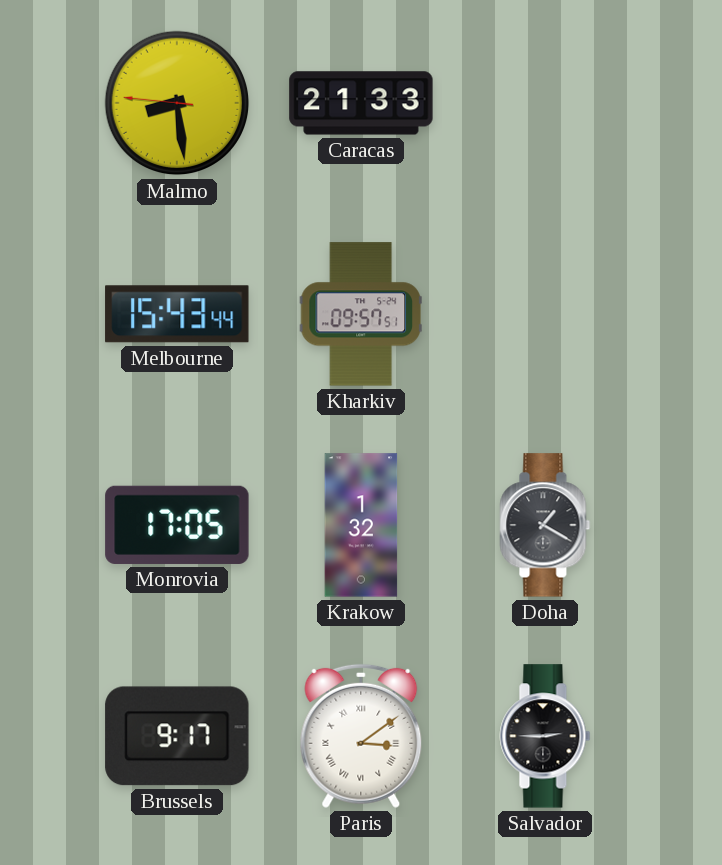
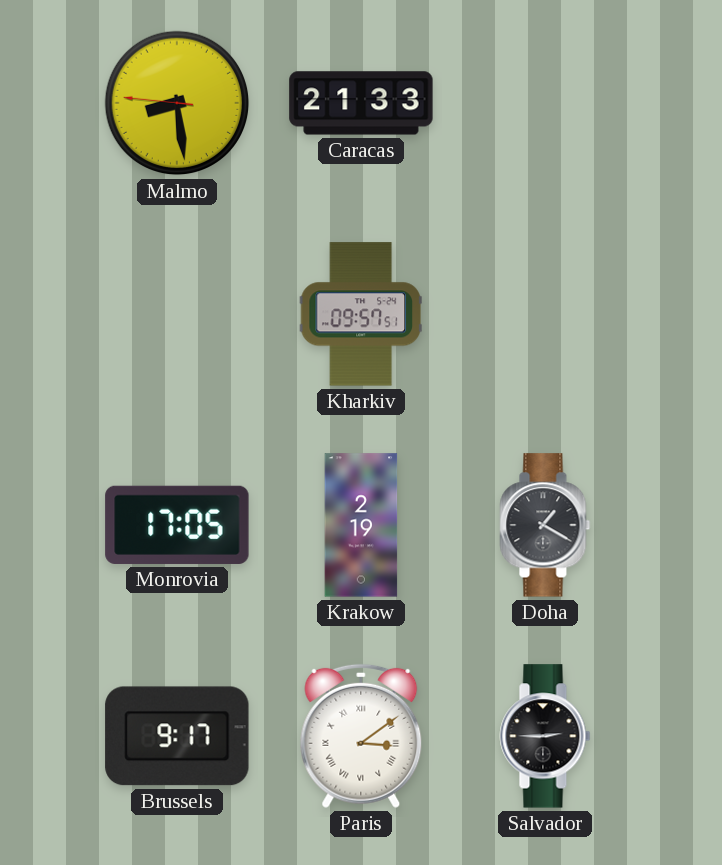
Melbourne: 15:43 -> none (177, 314)
Krakow: 1:32 -> 2:19 (361, 525)
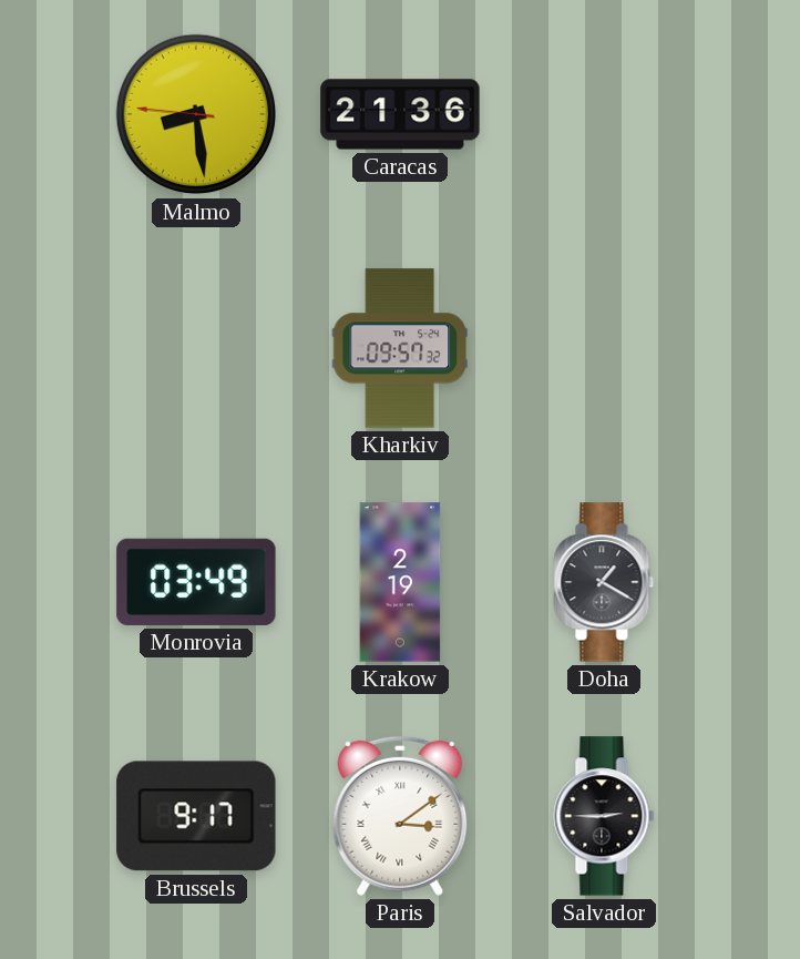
Caracas: 21:33 -> 21:36 (400, 114)
Kharkiv: 09:57:51 -> 09:57:32 (400, 348)
Monrovia: 17:05 -> 03:49 (196, 582)
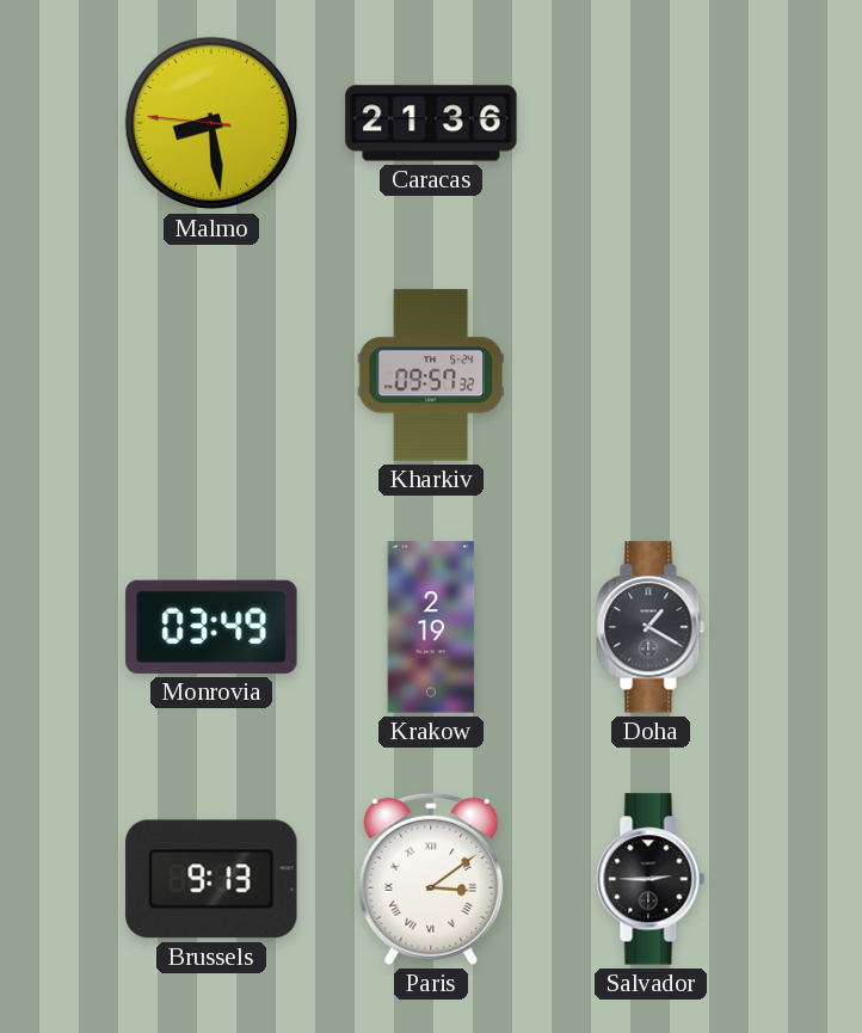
Brussels: 9:17 -> 9:13 (211, 879)
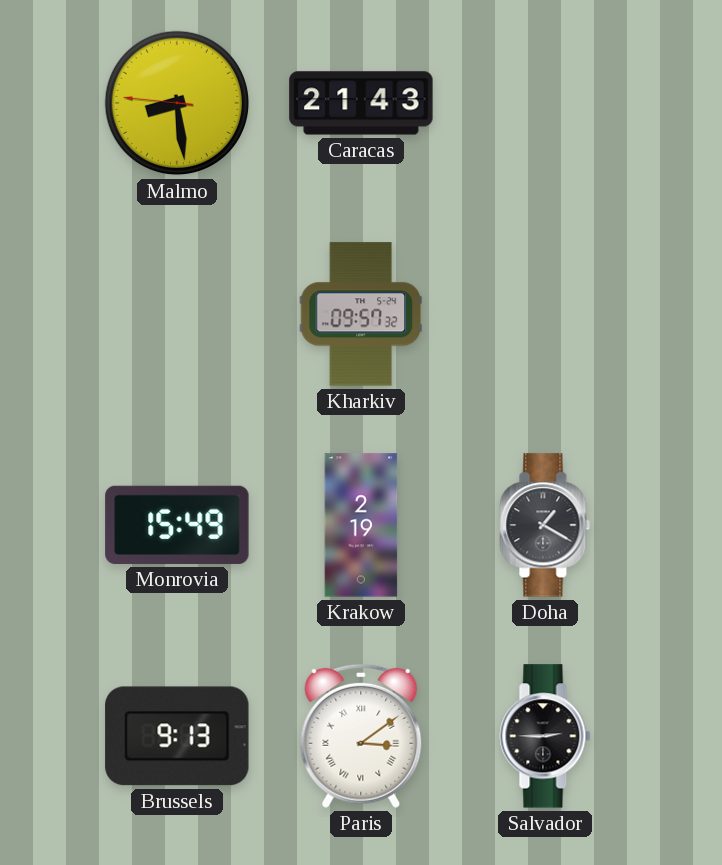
Caracas: 21:36 -> 21:43 (361, 103)
Monrovia: 03:49 -> 15:49 (177, 525)
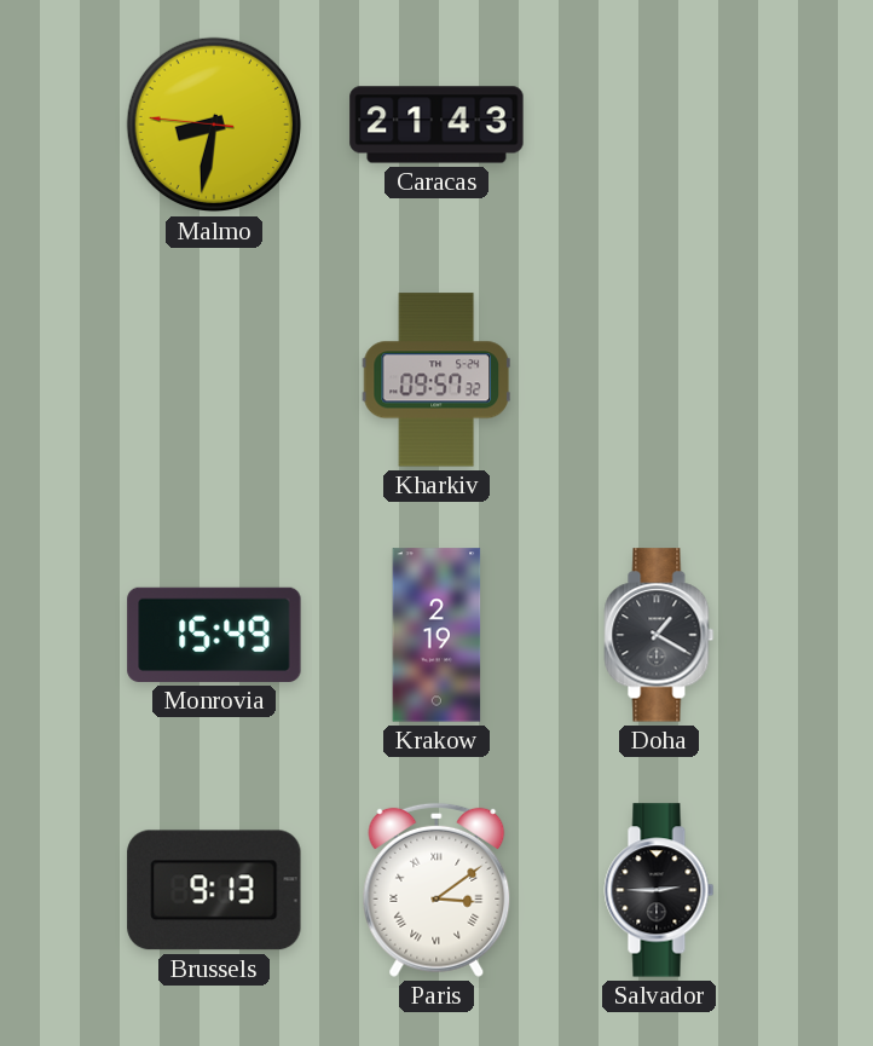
Malmo: 8:28 -> 8:31 (214, 125)
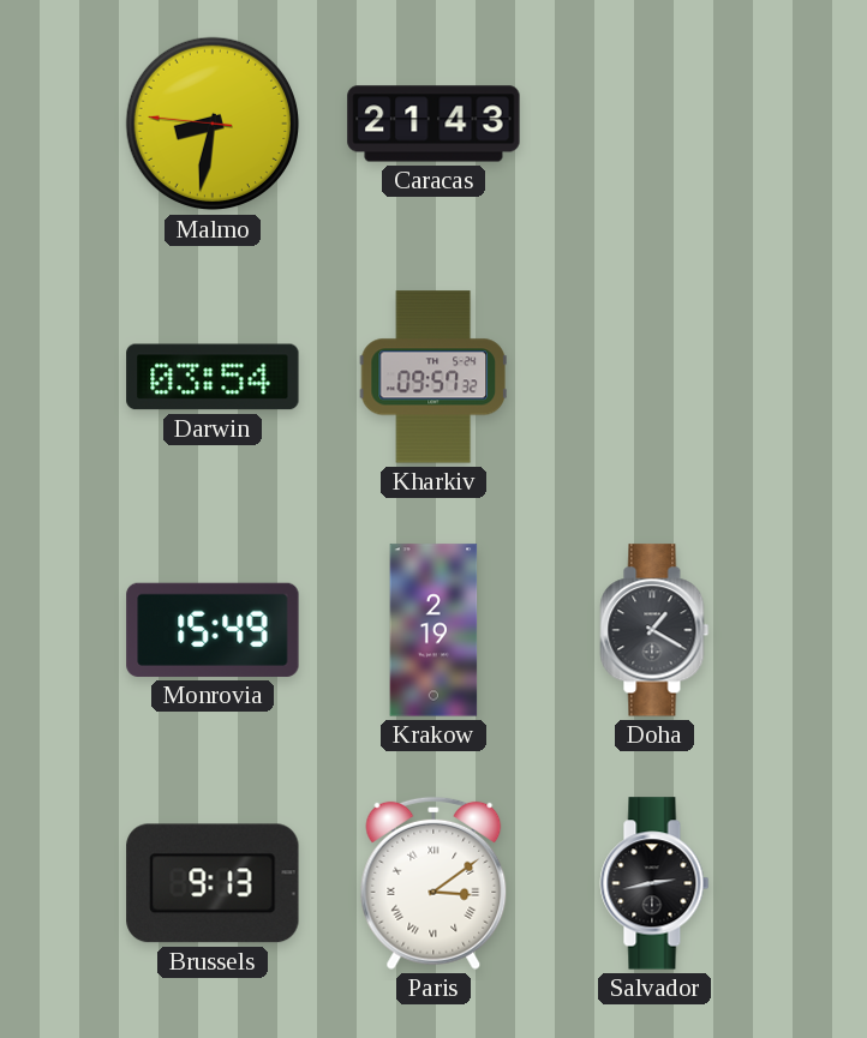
Darwin: none -> 03:54 (213, 377)
Salvador: 2:45 -> 2:43 (654, 883)
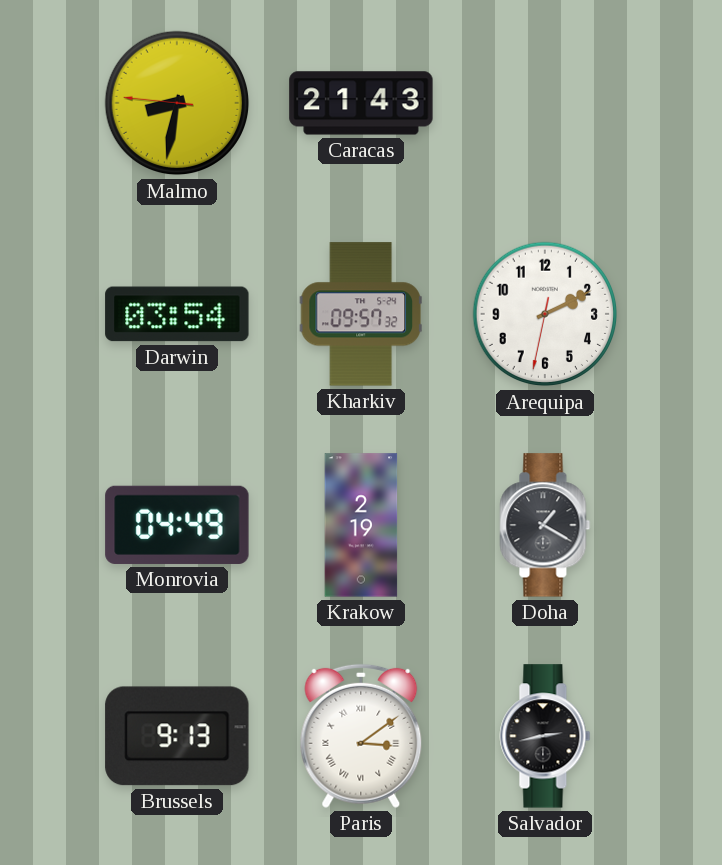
Arequipa: none -> 2:10 (545, 314)
Monrovia: 15:49 -> 04:49 (177, 525)
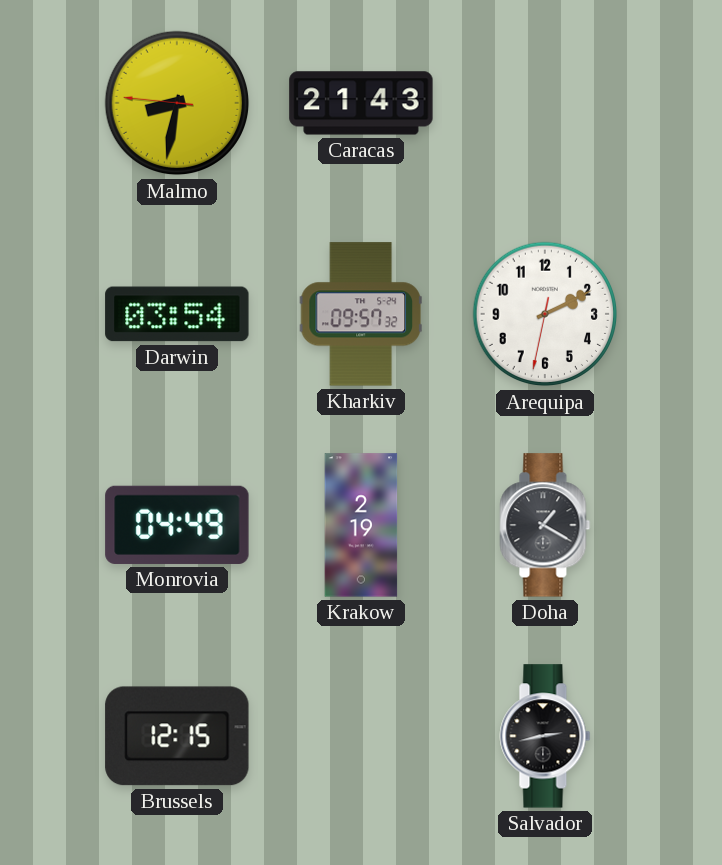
Brussels: 9:13 -> 12:15 (177, 736)
Paris: 3:09 -> none (361, 736)
